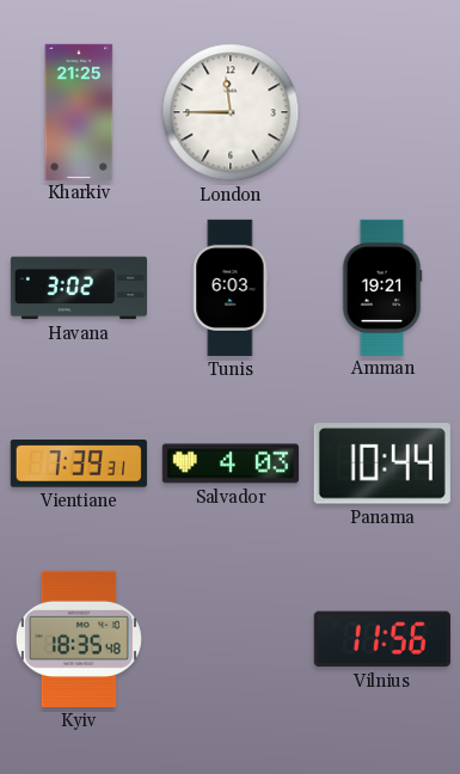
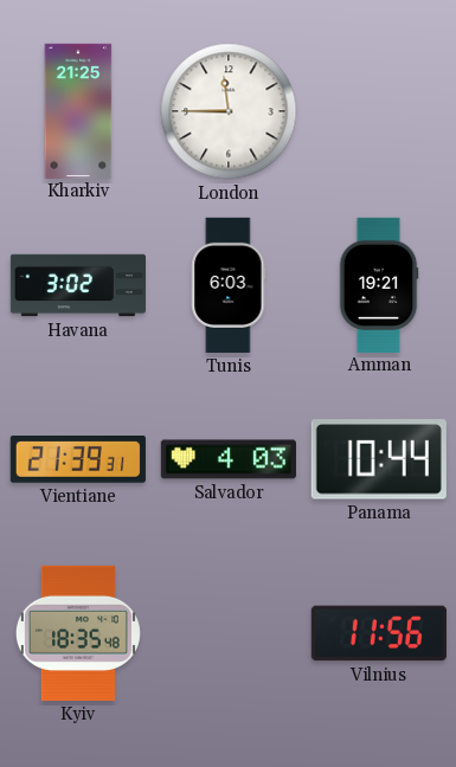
Vientiane: 7:39 -> 21:39 (78, 460)
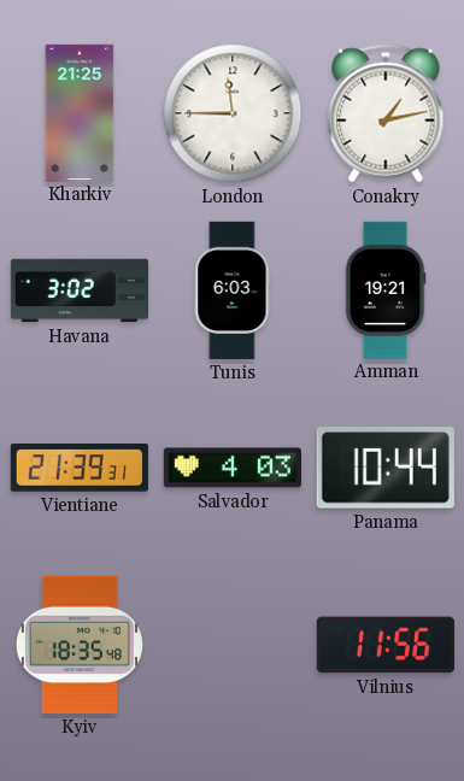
Conakry: none -> 1:13 (386, 113)
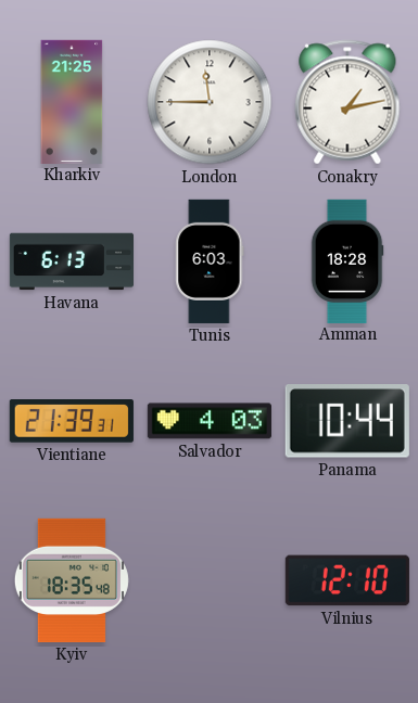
Havana: 3:02 -> 6:13 (71, 261)
Amman: 19:21 -> 18:28 (347, 260)
Vilnius: 11:56 -> 12:10 (347, 580)
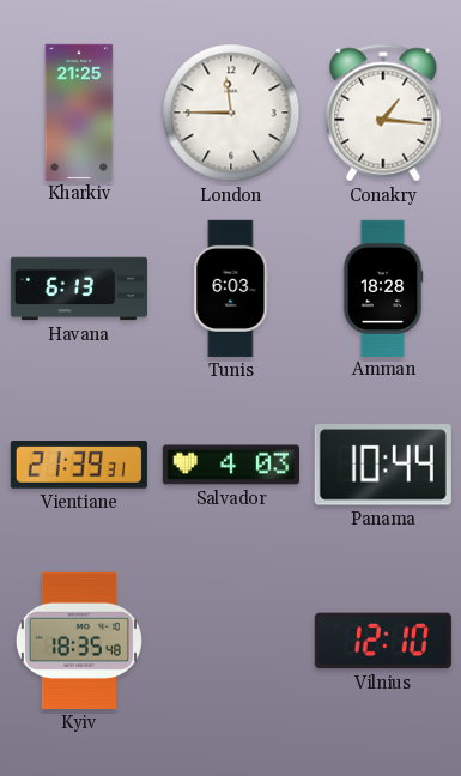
Conakry: 1:13 -> 1:16 (383, 113)
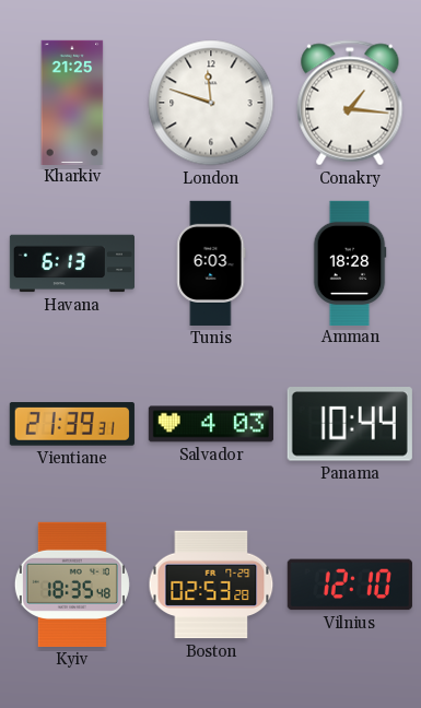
London: 11:45 -> 11:48 (211, 103)
Boston: none -> 02:53 (211, 585)
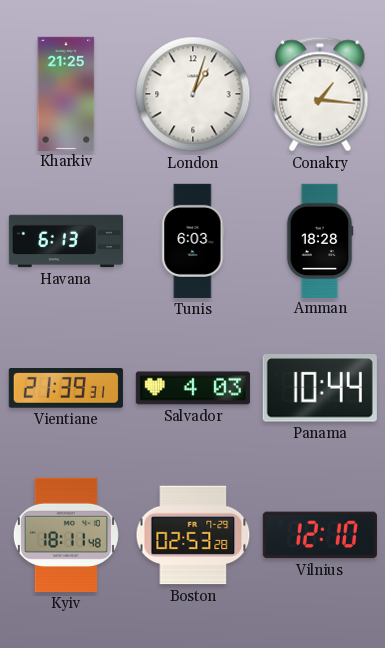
London: 11:48 -> 1:03 (193, 94)
Kyiv: 18:35 -> 18:11 (66, 535)
